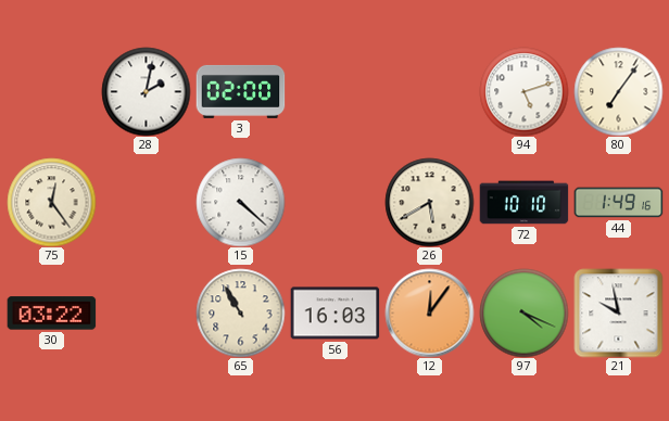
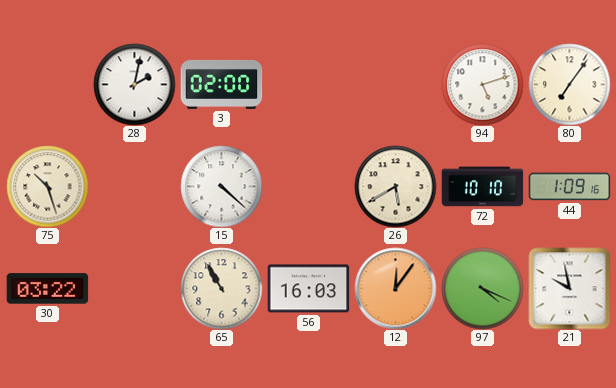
75: 12:24 -> 10:27 (47, 186)
44: 1:49 -> 1:09 (569, 187)
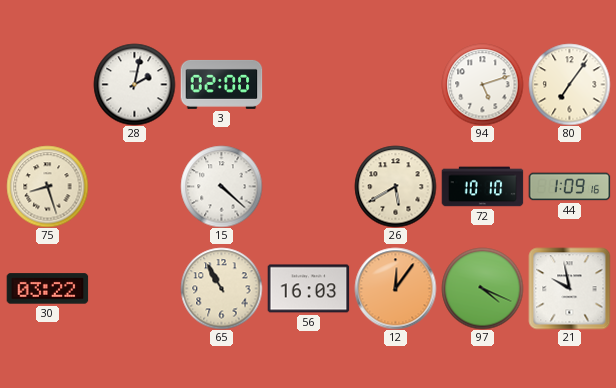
75: 10:27 -> 8:27 (47, 186)
